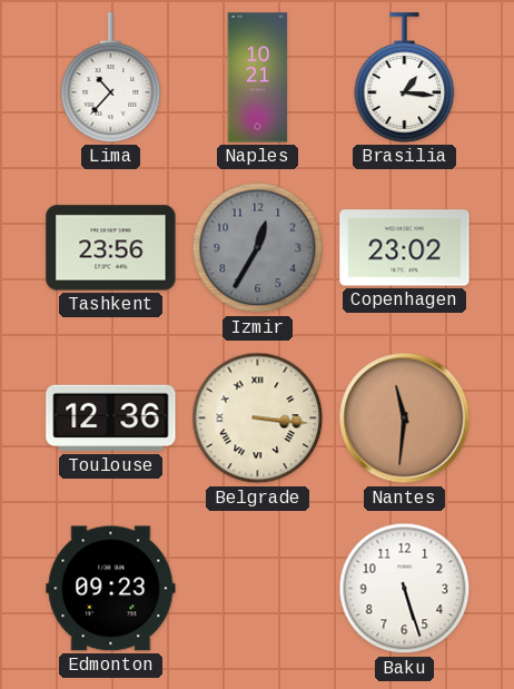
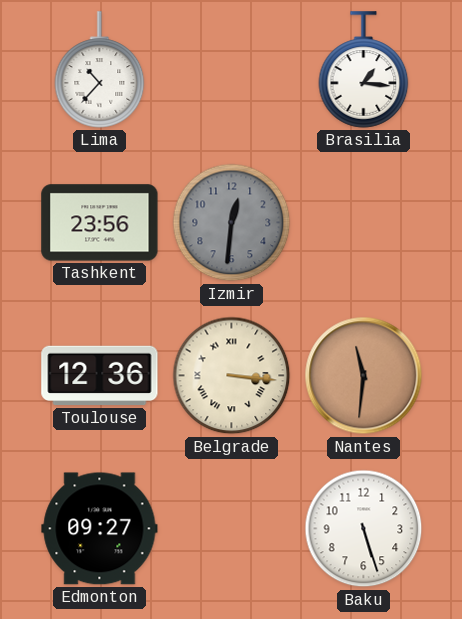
Naples: 10:21 -> none (258, 78)
Izmir: 12:35 -> 12:31 (232, 223)
Copenhagen: 23:02 -> none (405, 248)
Edmonton: 09:23 -> 09:27 (100, 529)
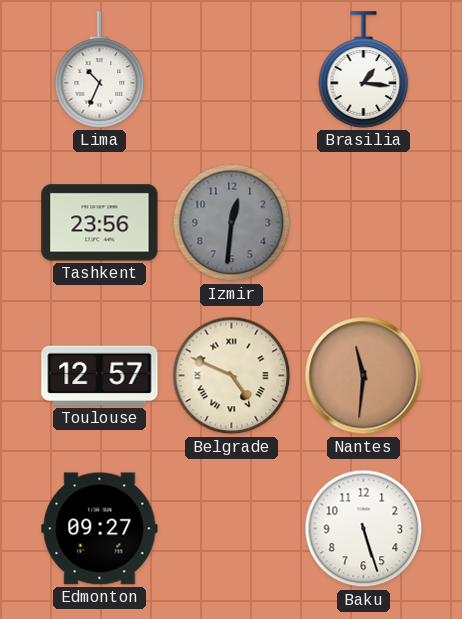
Lima: 10:37 -> 10:34 (100, 70)
Toulouse: 12:36 -> 12:57 (100, 376)
Belgrade: 3:16 -> 4:49 (232, 376)
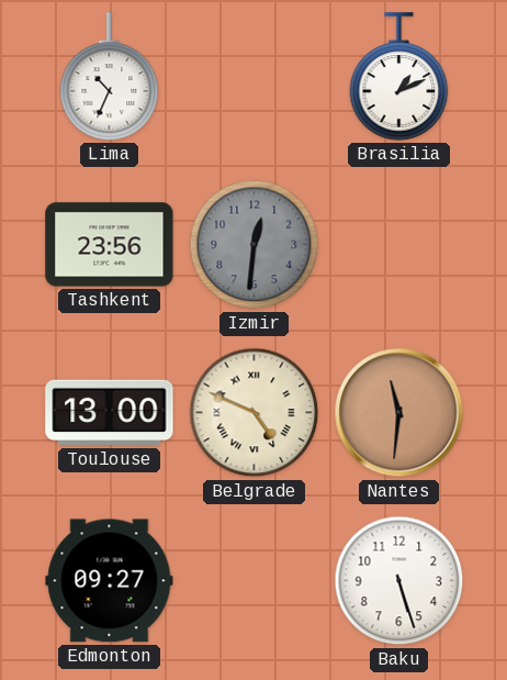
Brasilia: 1:16 -> 1:11 (399, 77)
Toulouse: 12:57 -> 13:00 (110, 413)
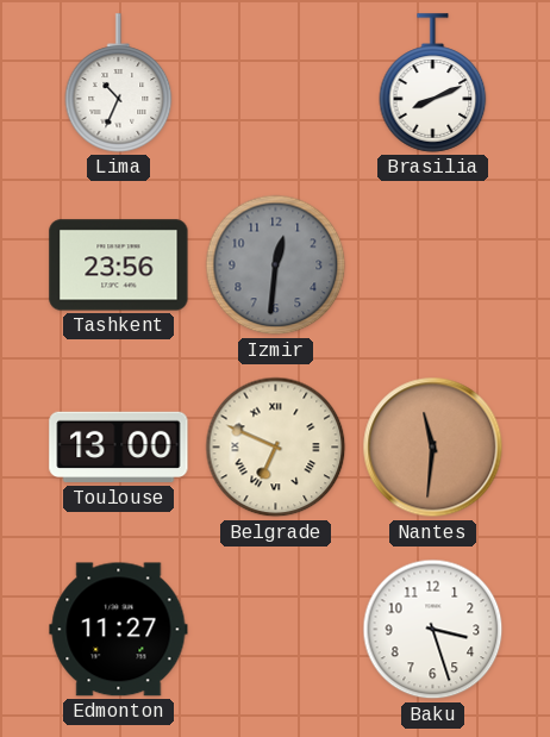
Brasilia: 1:11 -> 8:11 (433, 83)
Belgrade: 4:49 -> 6:49 (276, 448)
Edmonton: 09:27 -> 11:27 (119, 630)
Baku: 5:27 -> 3:27 (433, 630)
